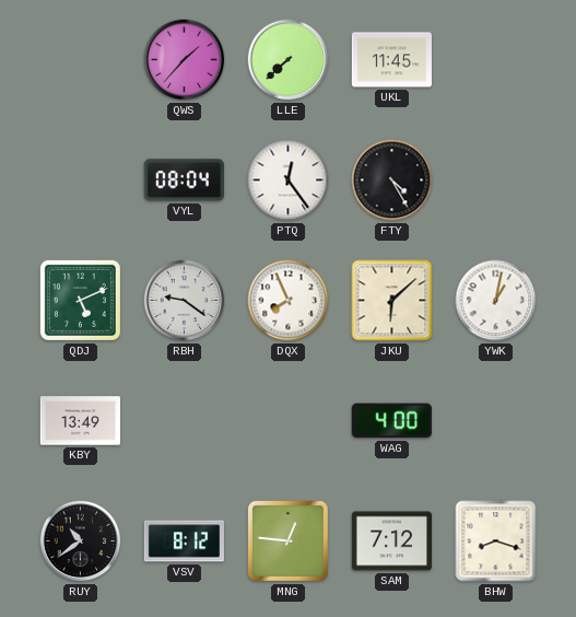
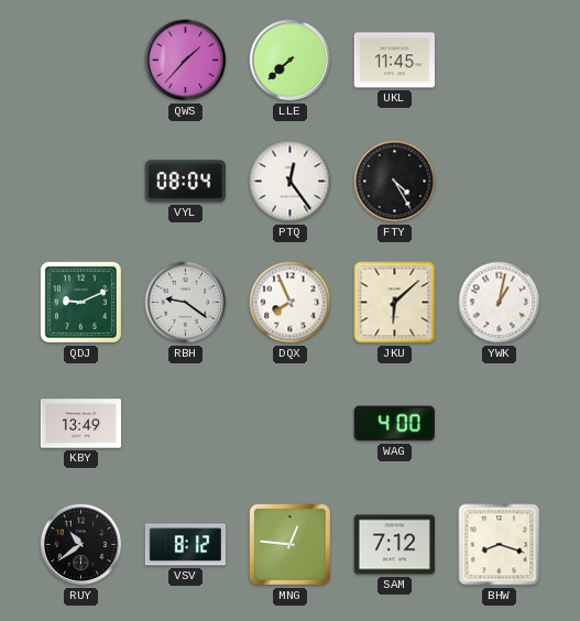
QDJ: 5:11 -> 9:11 (80, 302)
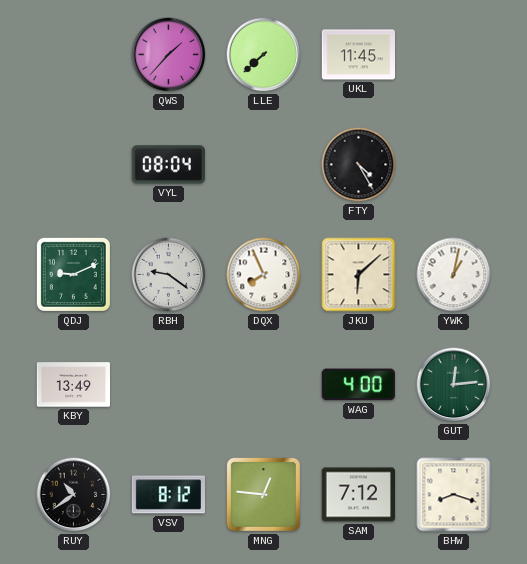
PTQ: 12:24 -> none (291, 182)
GUT: none -> 12:14 (454, 385)
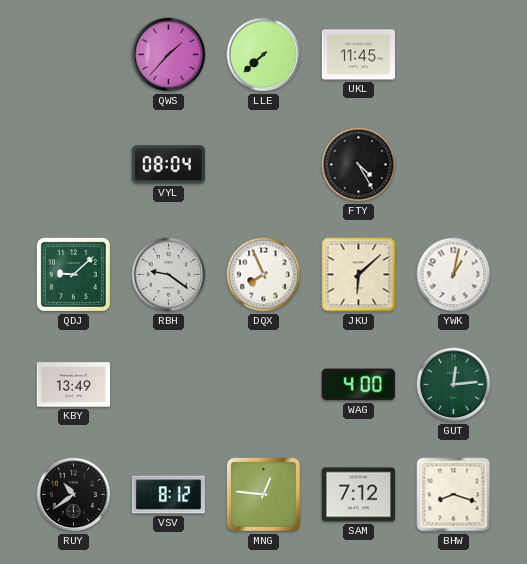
QDJ: 9:11 -> 9:08 (73, 274)
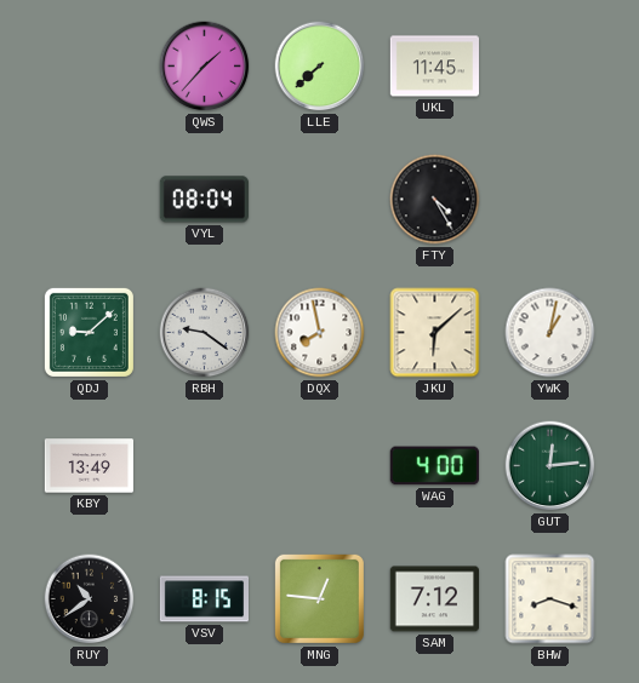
DQX: 7:56 -> 7:58 (320, 333)
VSV: 8:12 -> 8:15 (204, 599)
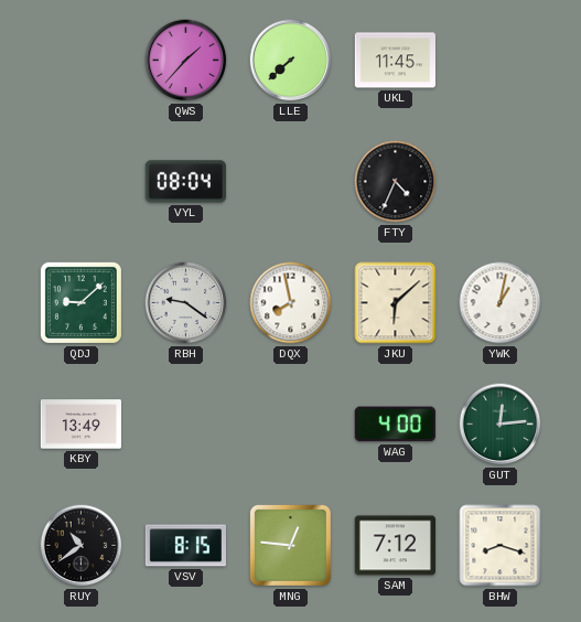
FTY: 4:25 -> 4:34 (396, 182)
